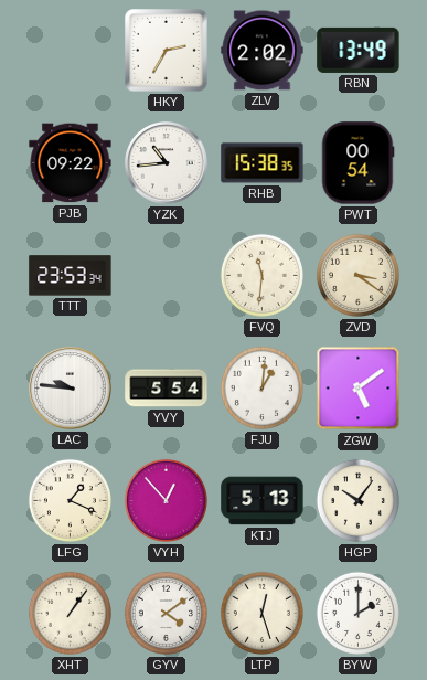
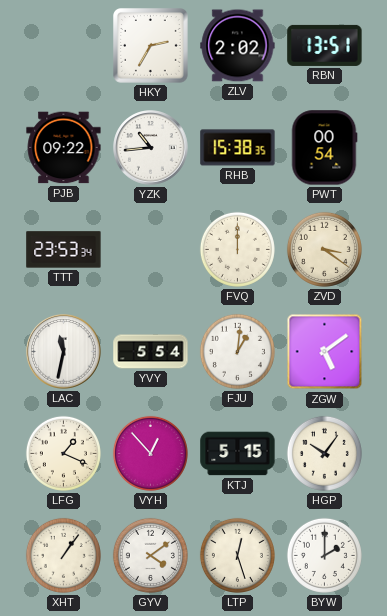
RBN: 13:49 -> 13:51 (325, 45)
FVQ: 11:31 -> 12:00 (237, 249)
LAC: 9:46 -> 11:32 (64, 352)
KTJ: 5:13 -> 5:15 (238, 454)
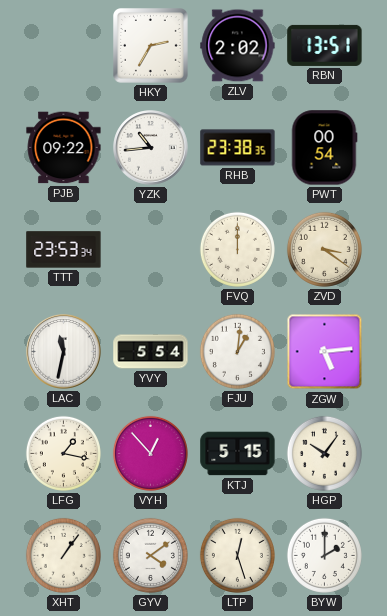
RHB: 15:38 -> 23:38 (238, 148)
ZGW: 5:09 -> 5:14 (325, 352)
LFG: 1:19 -> 1:17 (63, 453)
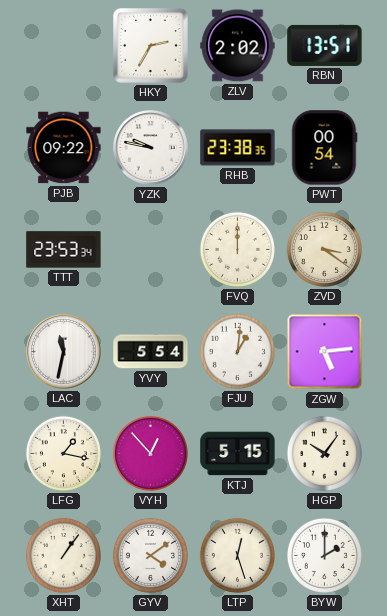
YZK: 10:44 -> 9:47 (151, 148)
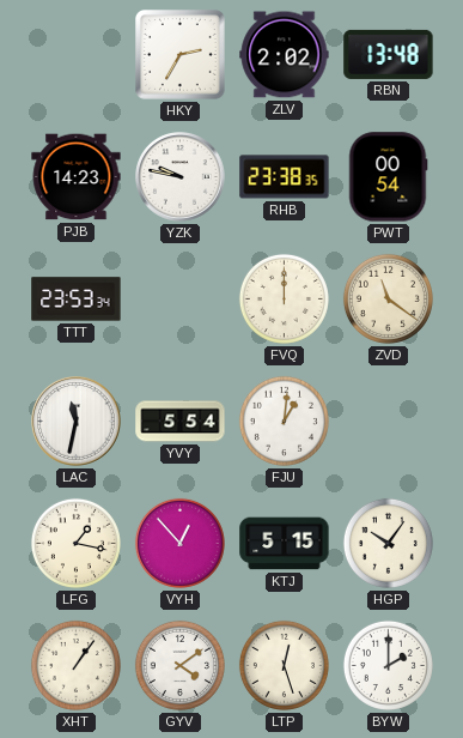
RBN: 13:51 -> 13:48 (389, 54)
PJB: 09:22 -> 14:23 (77, 177)
ZVD: 3:21 -> 11:21 (388, 298)
ZGW: 5:14 -> none (325, 352)
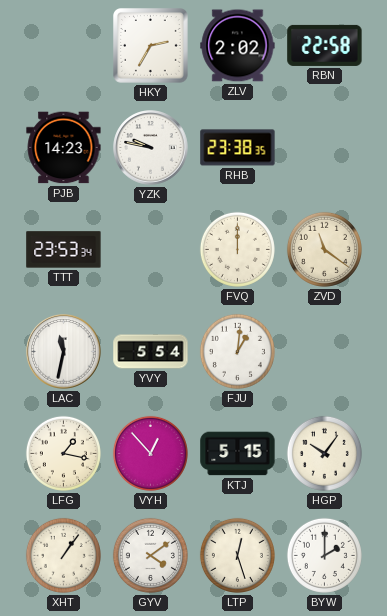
RBN: 13:48 -> 22:58 (325, 45)
PWT: 00:54 -> none (388, 177)
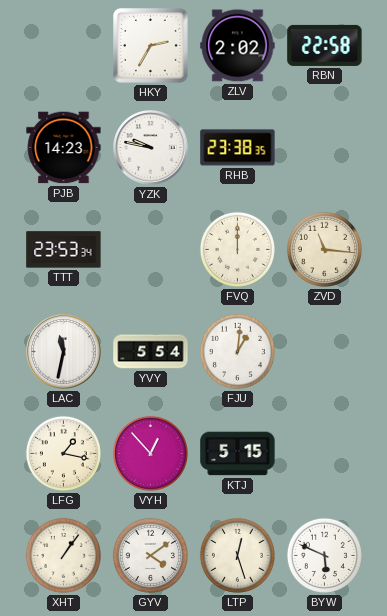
ZVD: 11:21 -> 11:16 (324, 249)
HGP: 10:06 -> none (324, 453)
BYW: 2:00 -> 5:49 (324, 555)
